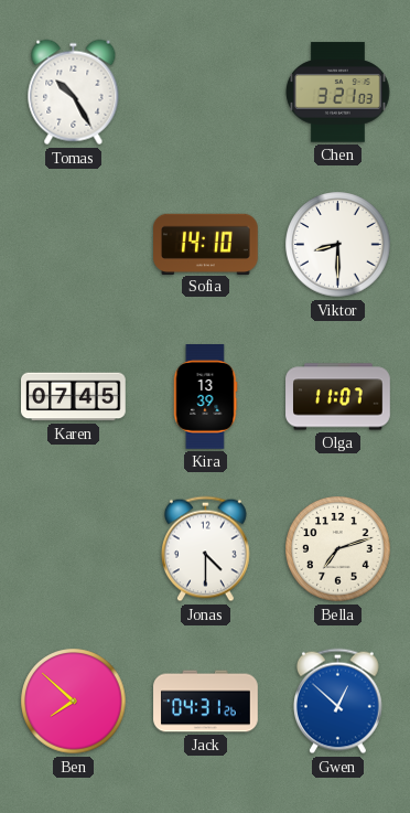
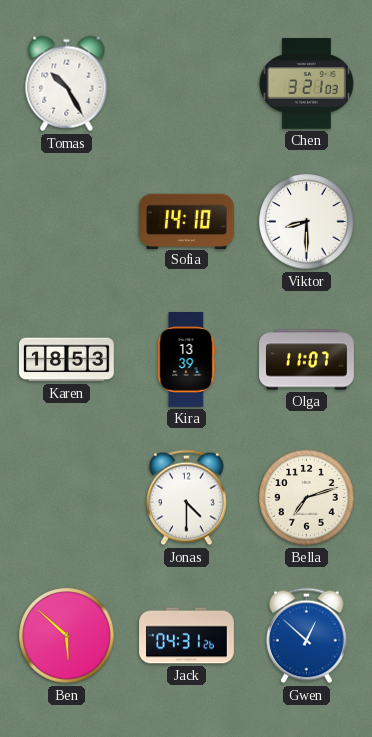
Karen: 07:45 -> 18:53 (67, 360)
Ben: 7:52 -> 5:52 (67, 636)
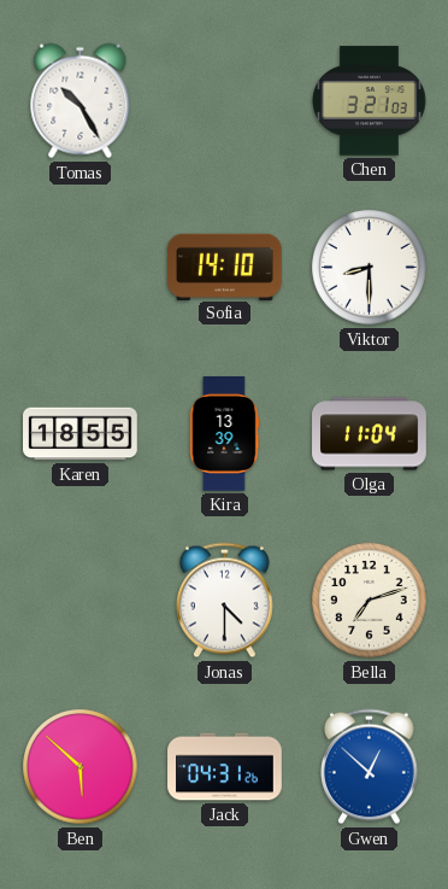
Karen: 18:53 -> 18:55 (81, 434)
Olga: 11:07 -> 11:04 (370, 434)
